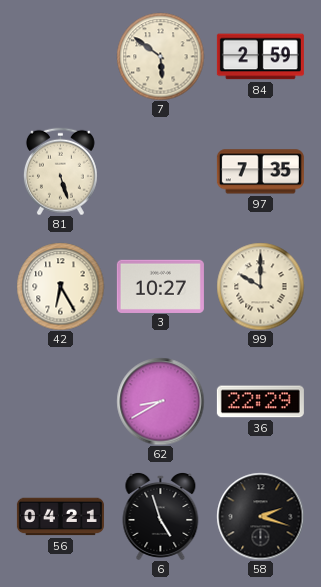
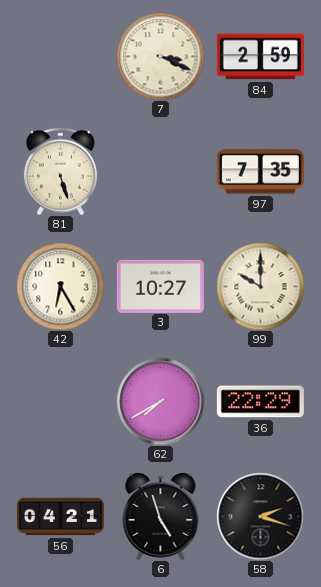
7: 5:51 -> 3:19 (160, 56)
62: 8:40 -> 7:40 (160, 401)
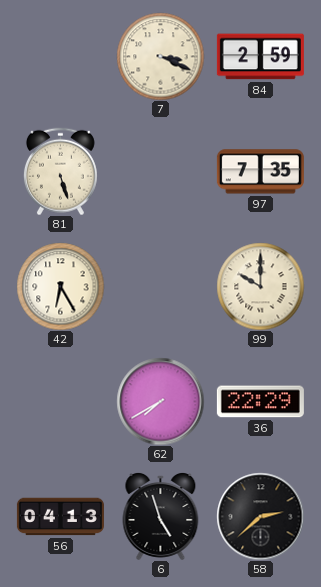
3: 10:27 -> none (160, 286)
56: 04:21 -> 04:13 (60, 517)
58: 2:18 -> 2:38 (260, 516)
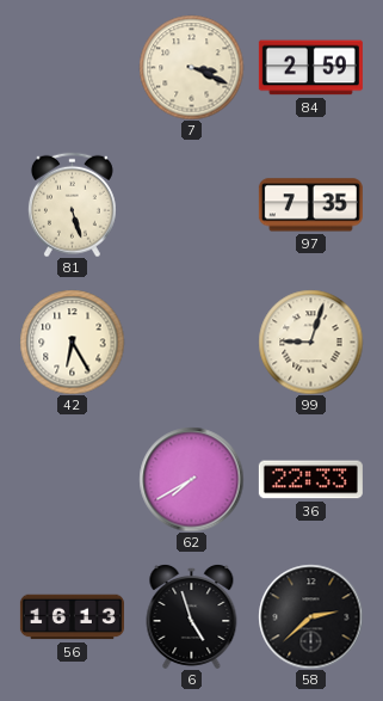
99: 10:00 -> 9:03 (310, 342)
36: 22:29 -> 22:33 (310, 480)
56: 04:13 -> 16:13 (72, 617)
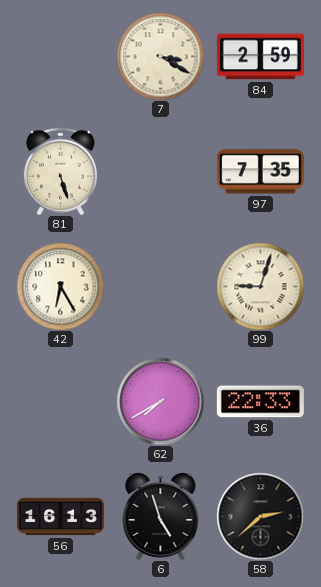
7: 3:19 -> 3:20 (160, 56)
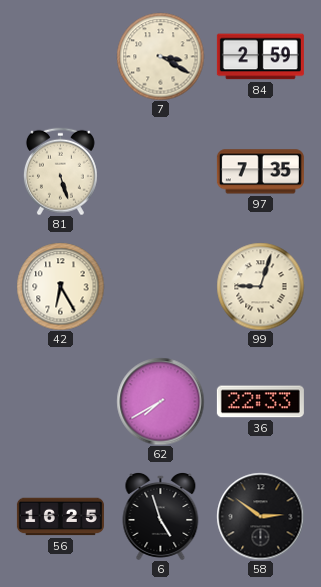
56: 16:13 -> 16:25 (60, 517)
58: 2:38 -> 2:51 (260, 516)
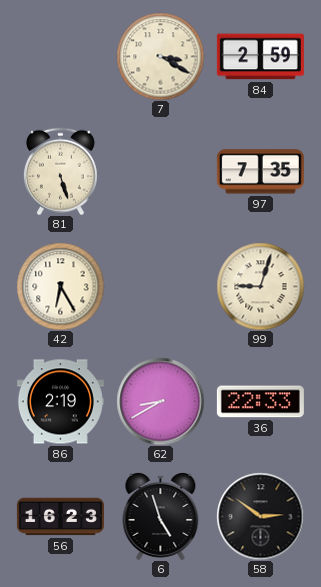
86: none -> 2:19 (60, 402)
62: 7:40 -> 8:40 (160, 401)
56: 16:25 -> 16:23 (60, 517)
